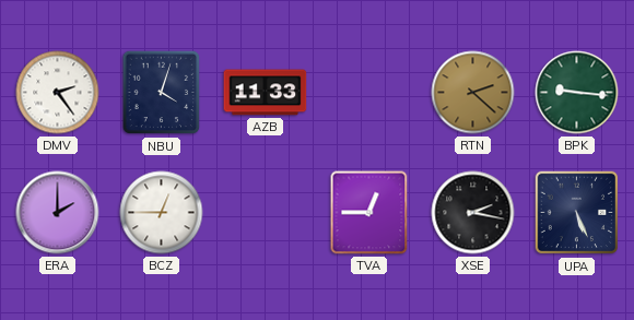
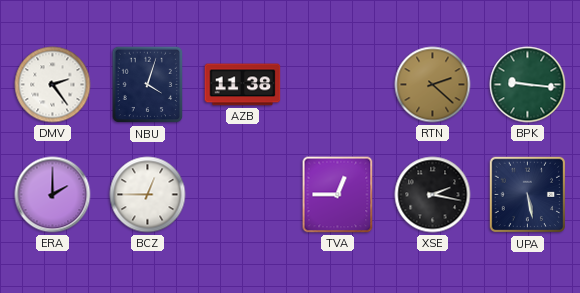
AZB: 11:33 -> 11:38 (243, 85)
UPA: 5:26 -> 5:28 (528, 195)
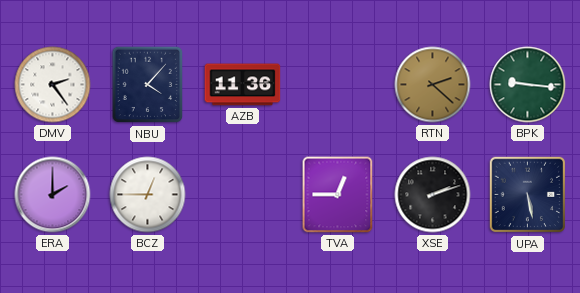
NBU: 4:03 -> 4:07 (148, 85)
AZB: 11:38 -> 11:36 (243, 85)
XSE: 2:17 -> 2:12 (433, 195)
